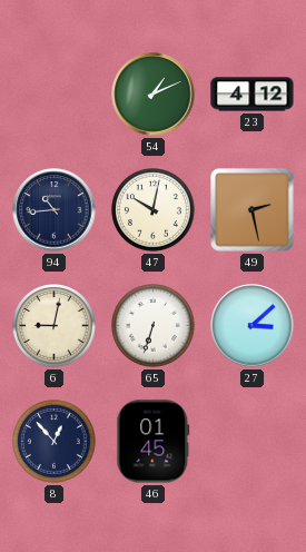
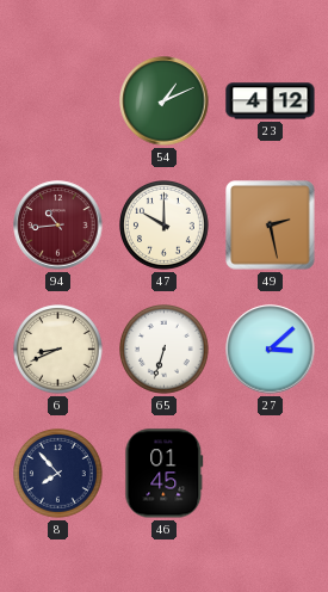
94 dial: navy -> burgundy (58, 226)
47: 10:02 -> 10:00 (165, 226)
6: 9:02 -> 8:41 (58, 350)
8: 12:53 -> 7:53 (58, 474)
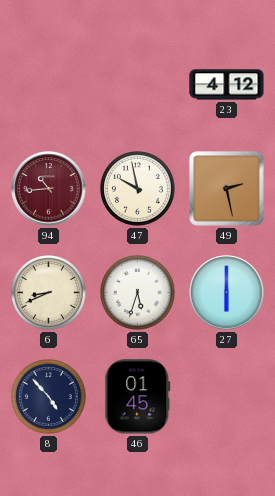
54: 1:11 -> none (165, 101)
47: 10:00 -> 9:58 (138, 189)
65: 6:33 -> 5:33 (138, 293)
27: 3:08 -> 6:00 (227, 293)
8: 7:53 -> 4:53 (49, 397)
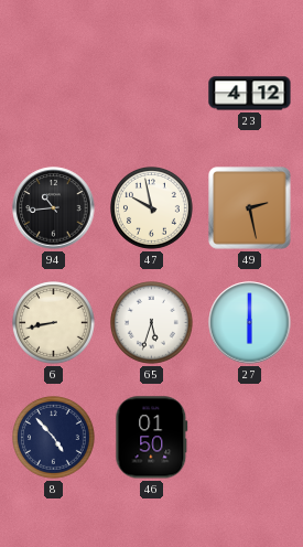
94 dial: burgundy -> black (54, 208)
6: 8:41 -> 8:43 (54, 323)
46: 01:45 -> 01:50 (152, 438)
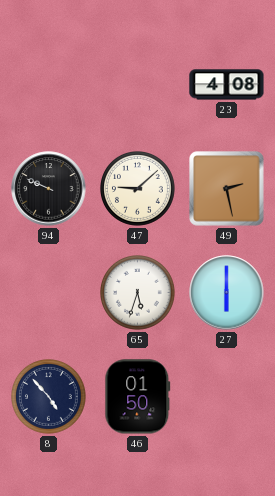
23: 4:12 -> 4:08 (227, 85)
94: 10:44 -> 9:49 (49, 189)
47: 9:58 -> 9:08 (138, 189)
6: 8:43 -> none (54, 323)
